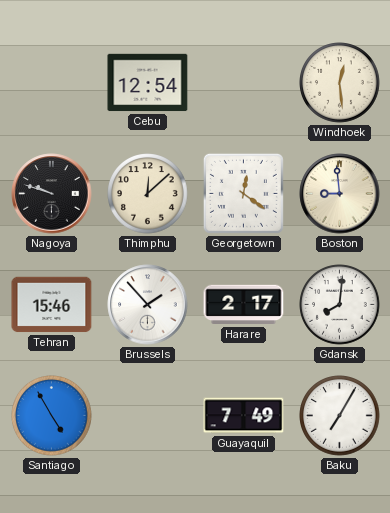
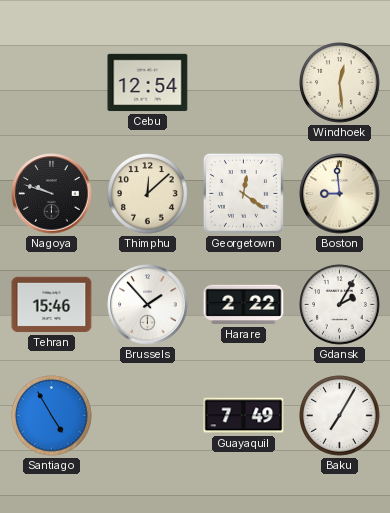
Harare: 2:17 -> 2:22 (244, 305)
Gdansk: 8:01 -> 2:05 (340, 305)
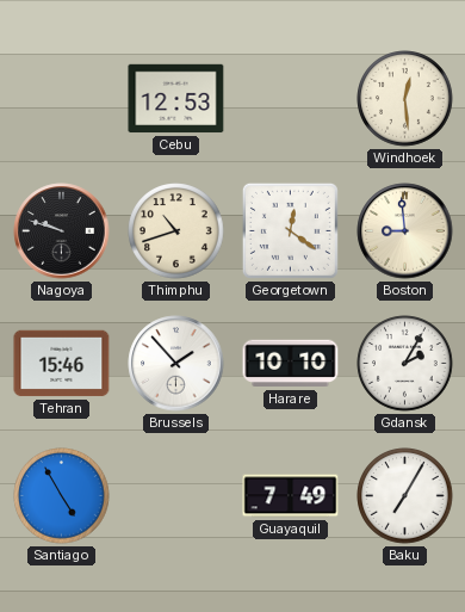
Cebu: 12:54 -> 12:53 (176, 99)
Thimphu: 12:08 -> 10:42 (176, 231)
Harare: 2:22 -> 10:10 (291, 364)
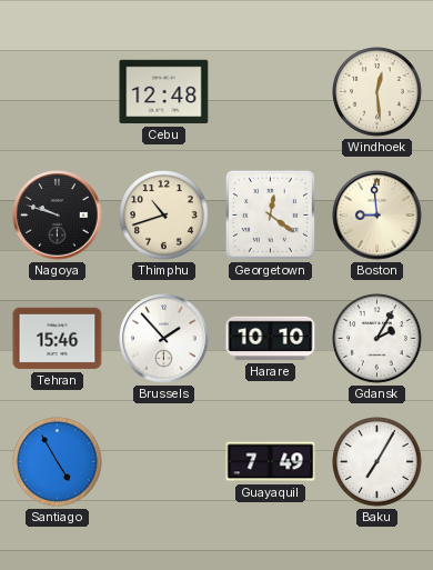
Cebu: 12:53 -> 12:48 (164, 92)
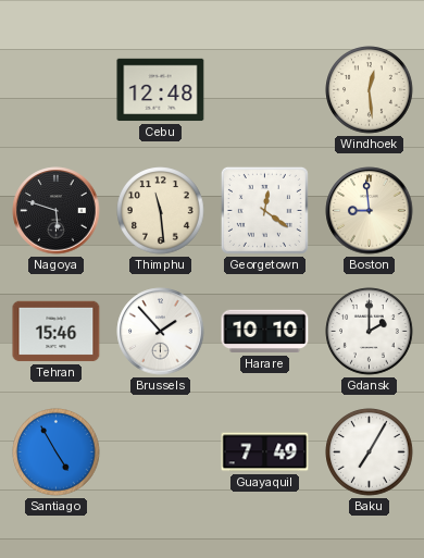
Nagoya: 9:48 -> 5:48 (57, 211)
Thimphu: 10:42 -> 11:29 (161, 211)
Gdansk: 2:05 -> 2:00 (370, 332)
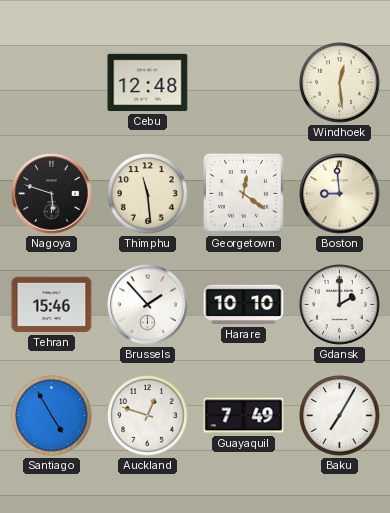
Auckland: none -> 12:48 (148, 416)
